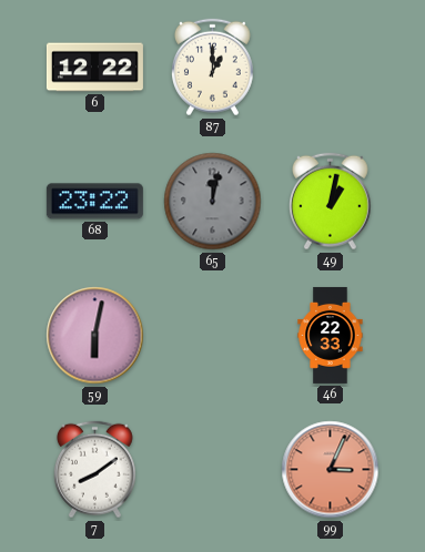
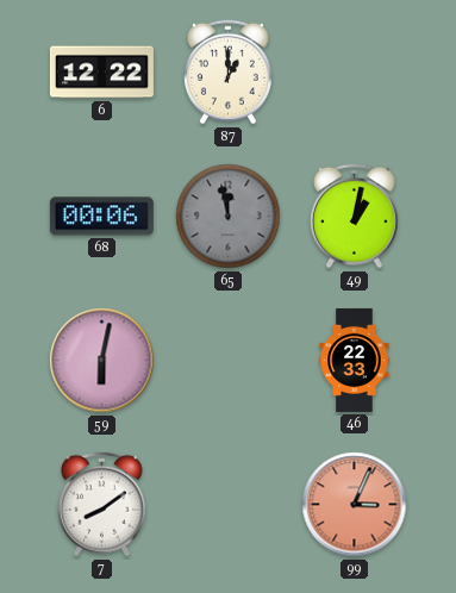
68: 23:22 -> 00:06 (101, 217)
65: 12:02 -> 11:58 (229, 217)
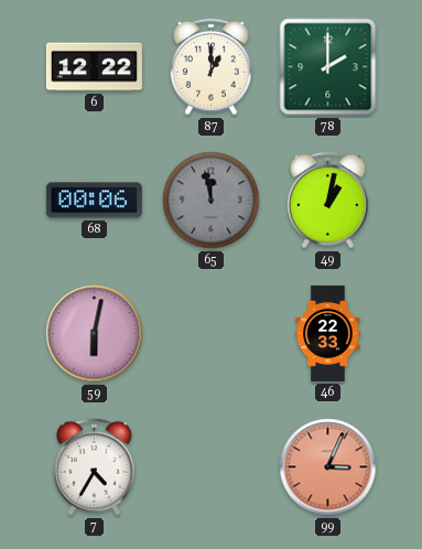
78: none -> 2:00 (328, 67)
7: 8:09 -> 4:35 (94, 467)
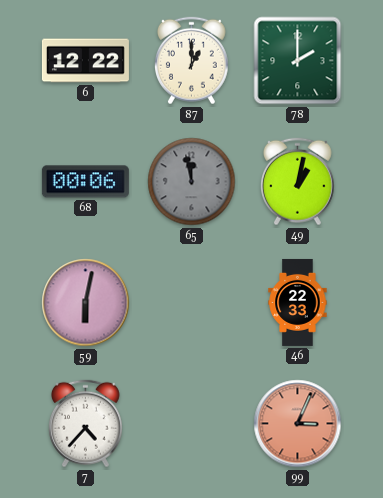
7: 4:35 -> 4:37 (85, 424)
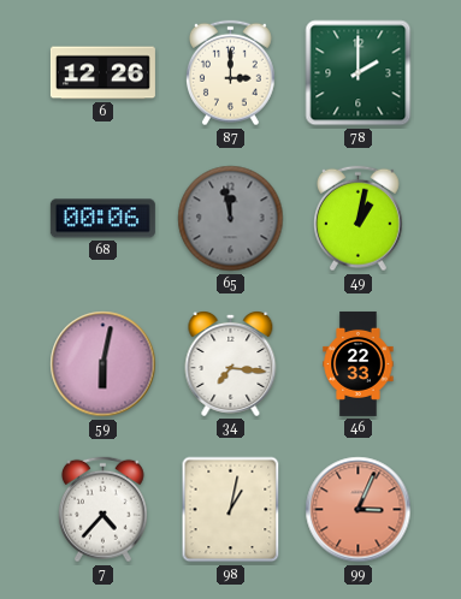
6: 12:22 -> 12:26 (102, 73)
87: 1:00 -> 3:00 (230, 73)
34: none -> 7:16 (231, 364)
98: none -> 1:02 (231, 510)
